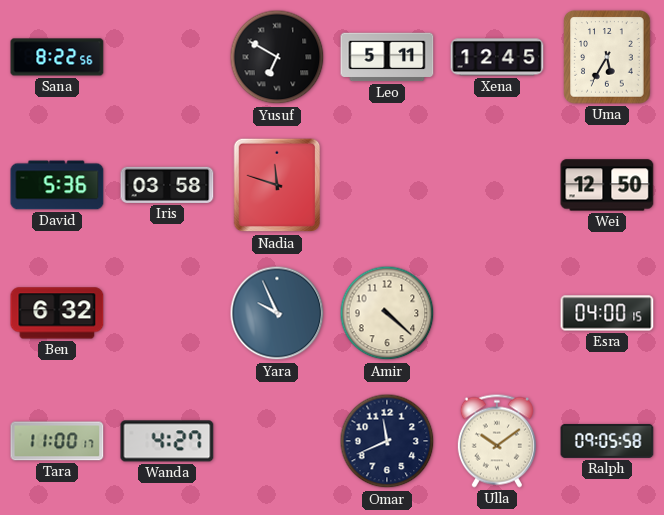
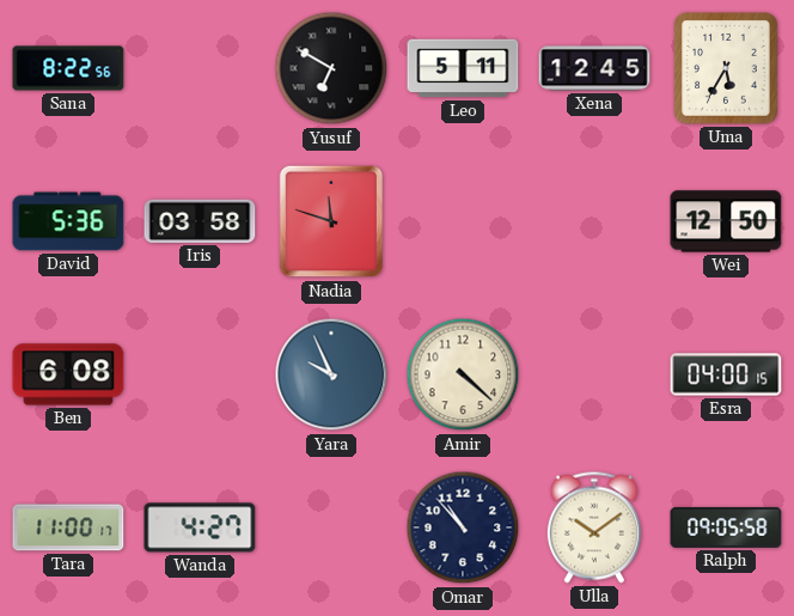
Ben: 6:32 -> 6:08 (68, 374)
Omar: 11:41 -> 10:53 (463, 527)
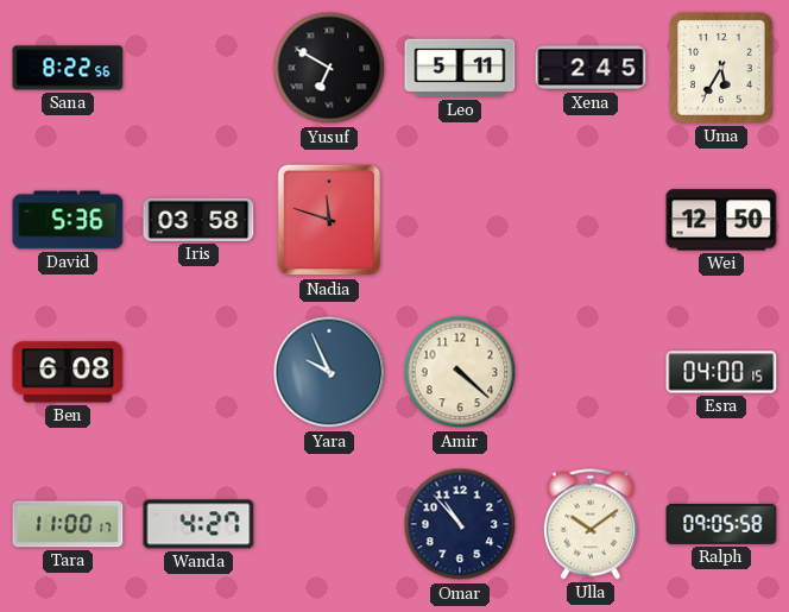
Xena: 12:45 -> 2:45 (591, 68)
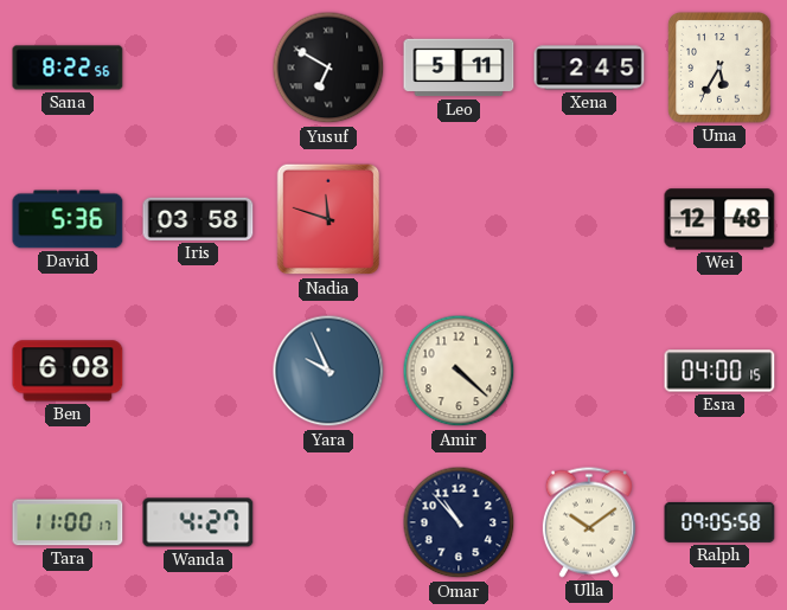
Wei: 12:50 -> 12:48 (719, 219)
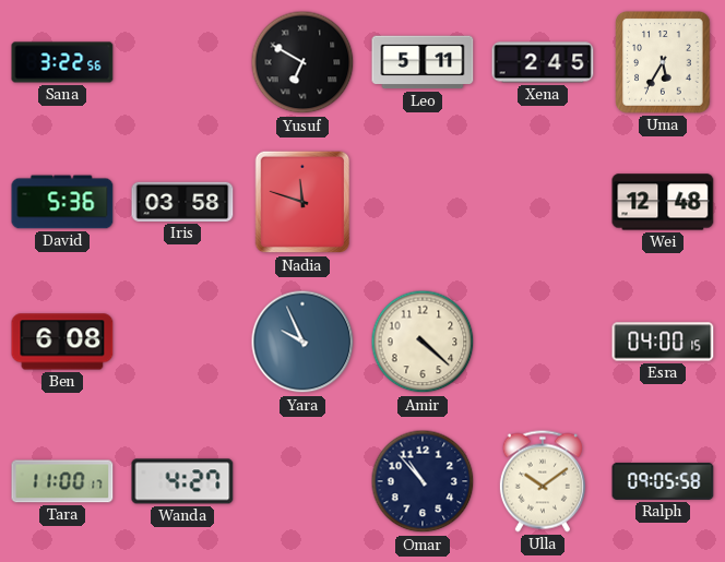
Sana: 8:22 -> 3:22 (62, 62)
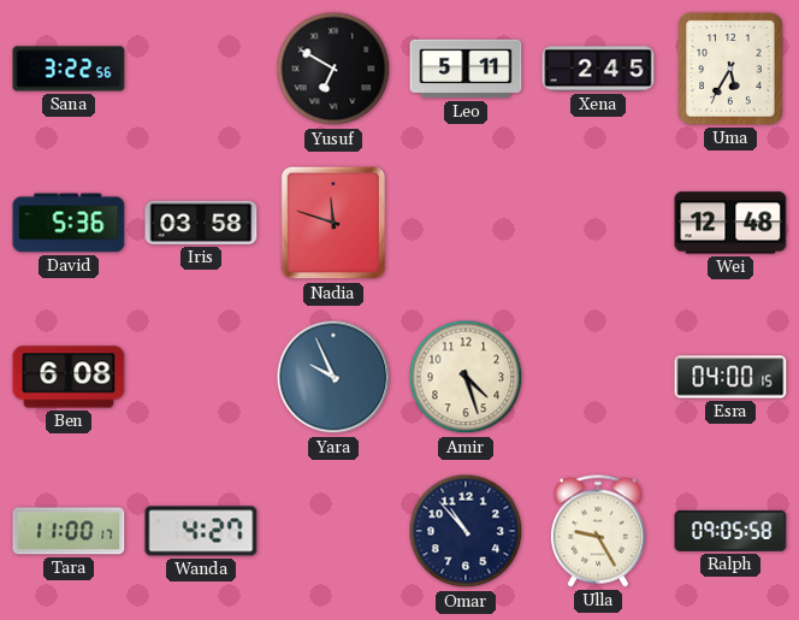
Amir: 4:22 -> 4:27 (466, 377)
Ulla: 10:09 -> 9:25 (598, 531)
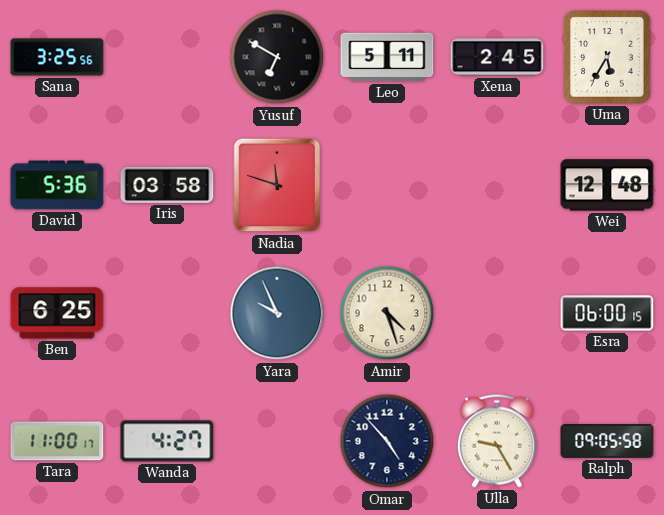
Sana: 3:22 -> 3:25 (57, 57)
Ben: 6:08 -> 6:25 (57, 313)
Esra: 04:00 -> 06:00 (607, 313)
Omar: 10:53 -> 4:53 (387, 441)
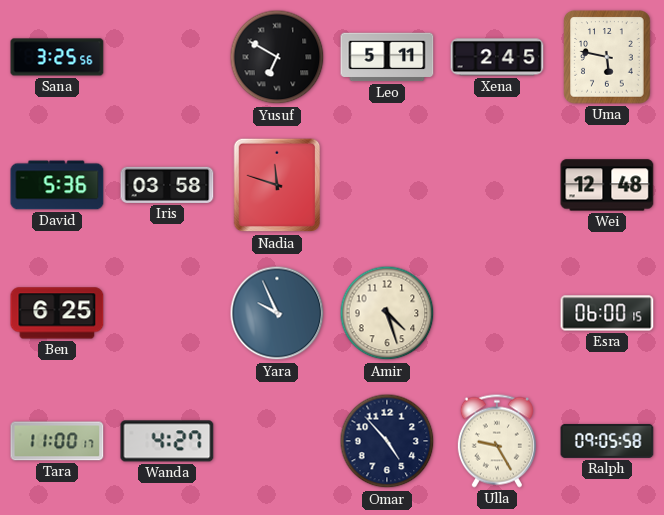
Uma: 5:35 -> 5:47 (607, 57)
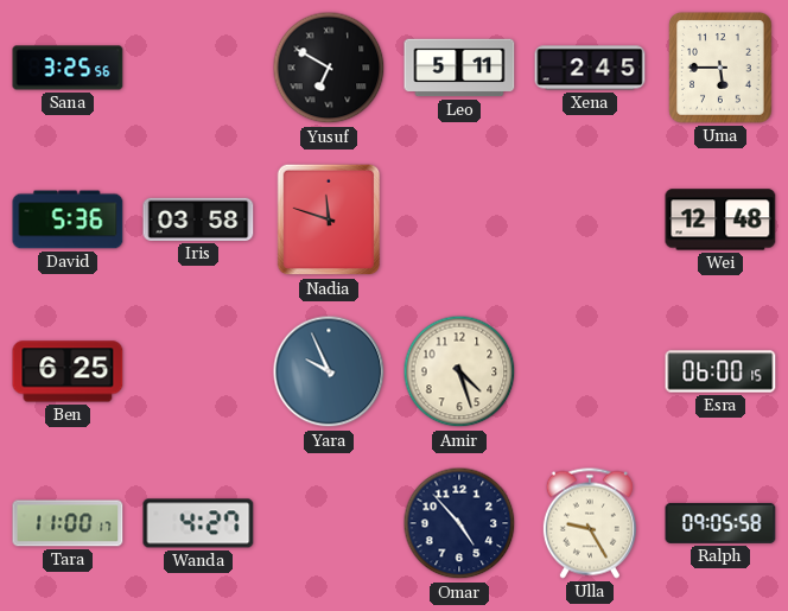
Uma: 5:47 -> 5:45 (720, 68)
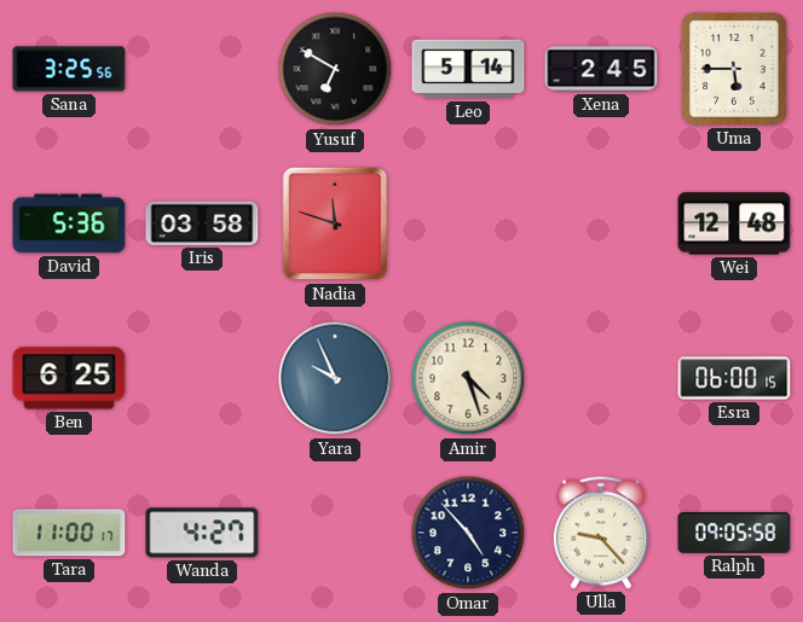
Leo: 5:11 -> 5:14 (468, 69)
Ulla: 9:25 -> 9:23 (601, 533)
